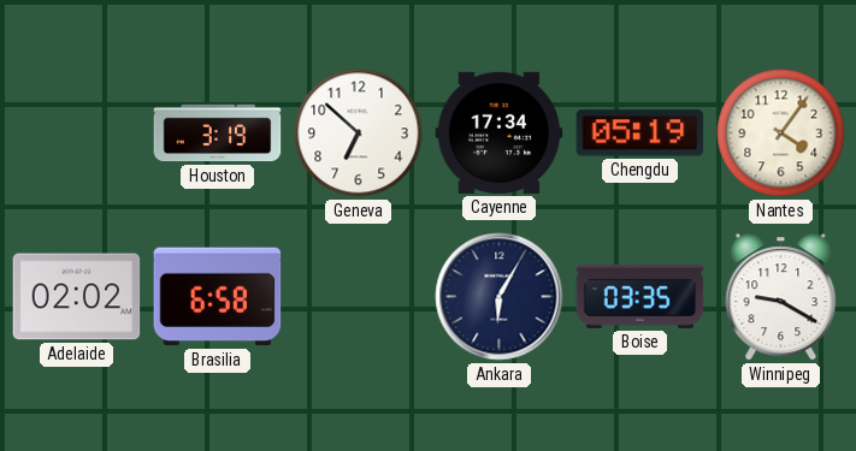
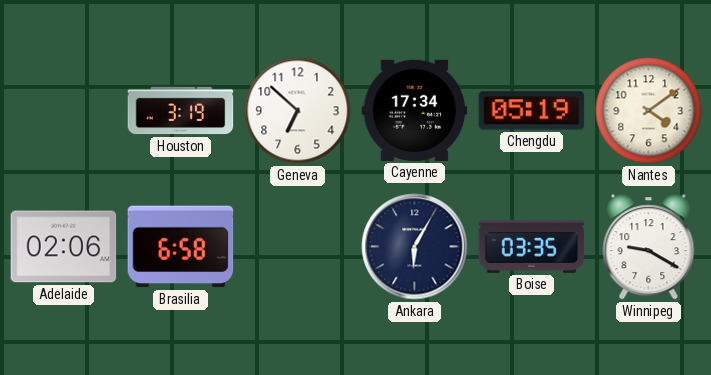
Nantes: 4:06 -> 4:09 (649, 111)
Adelaide: 02:02 -> 02:06 (64, 247)
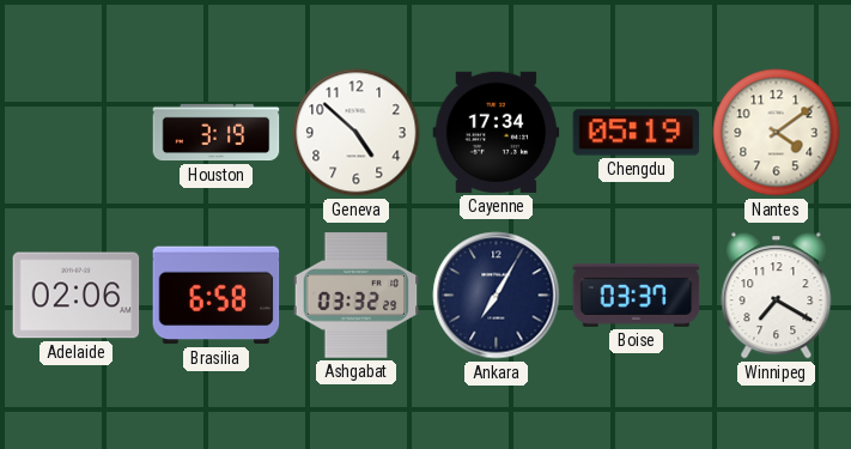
Geneva: 6:52 -> 4:52 (357, 133)
Ashgabat: none -> 03:32 (357, 296)
Ankara: 6:05 -> 7:05 (497, 296)
Boise: 03:35 -> 03:37 (637, 295)
Winnipeg: 9:20 -> 7:20 (777, 296)
